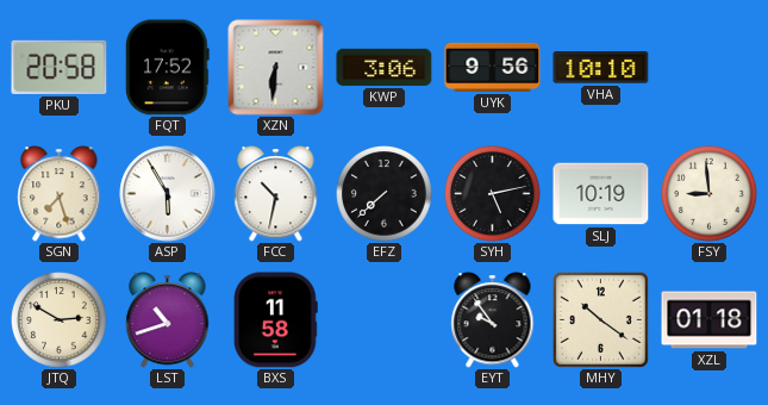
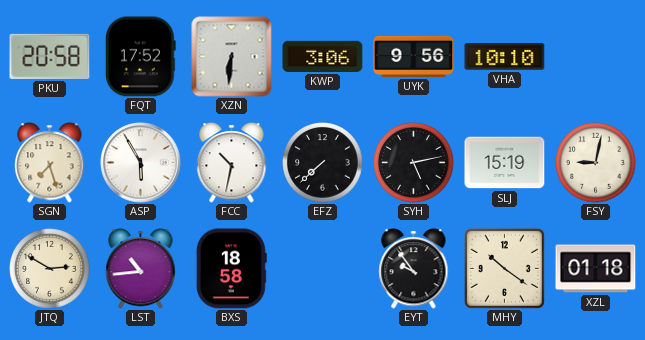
SLJ: 10:19 -> 15:19 (505, 163)
FSY: 8:59 -> 9:02 (596, 163)
LST: 10:42 -> 10:44 (141, 269)
BXS: 11:58 -> 18:58 (231, 269)
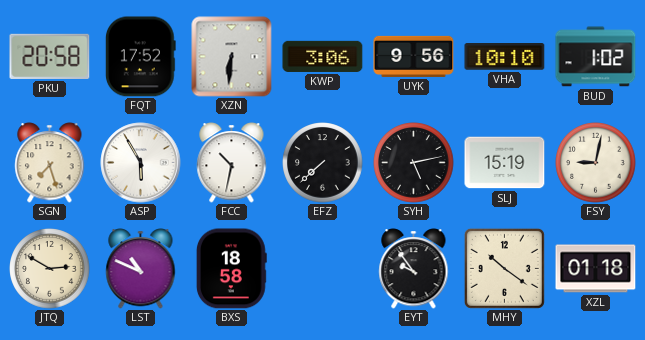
BUD: none -> 1:02 (596, 57)
LST: 10:44 -> 10:49 (141, 269)
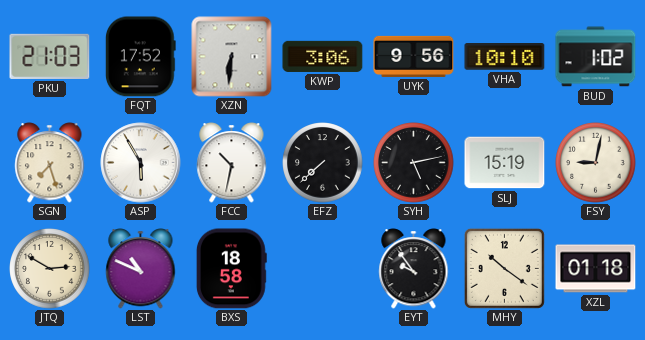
PKU: 20:58 -> 21:03 (50, 56)
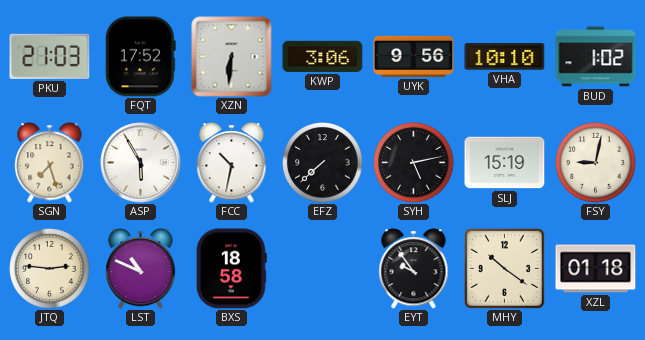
JTQ: 2:50 -> 2:46 (50, 269)
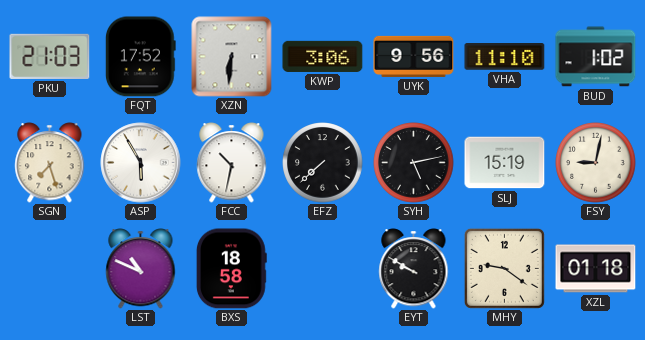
VHA: 10:10 -> 11:10 (505, 57)
JTQ: 2:46 -> none (50, 269)
EYT: 9:54 -> 9:50 (414, 269)
MHY: 10:21 -> 9:21 (504, 268)
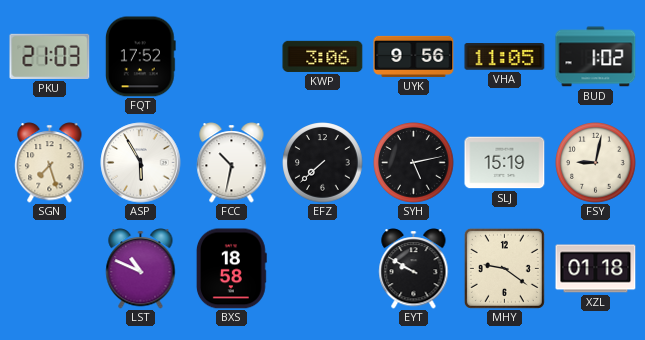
XZN: 6:31 -> none (232, 57)
VHA: 11:10 -> 11:05 (505, 57)
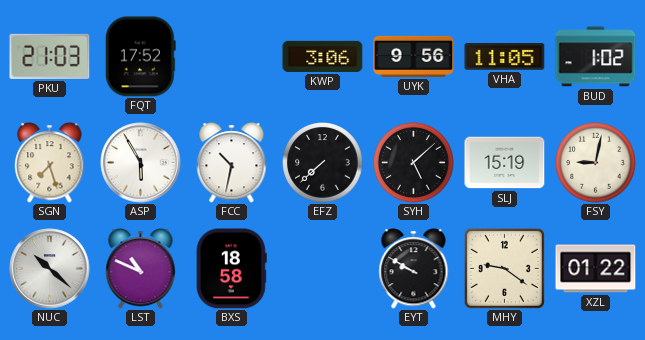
SYH: 5:13 -> 5:08 (414, 163)
NUC: none -> 10:22 (50, 269)
XZL: 01:18 -> 01:22 (596, 269)
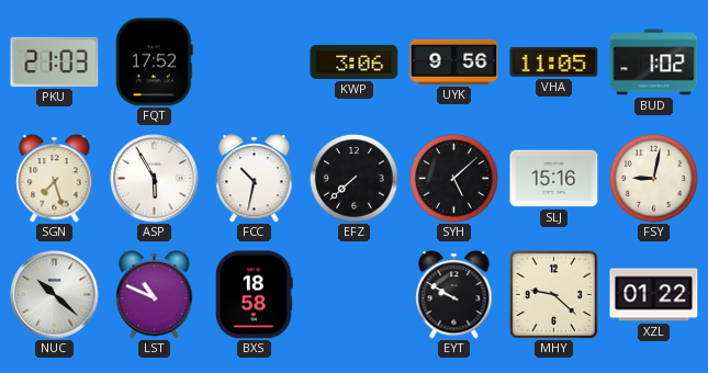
SLJ: 15:19 -> 15:16 (554, 179)
MHY: 9:21 -> 9:22 (553, 294)
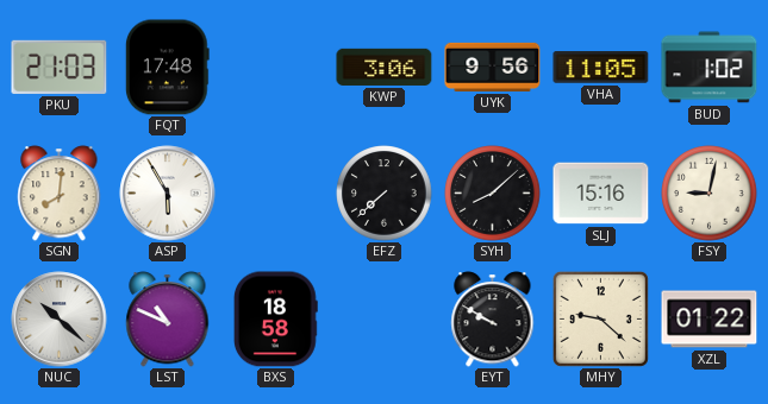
FQT: 17:52 -> 17:48 (167, 68)
SGN: 7:27 -> 8:01 (60, 194)
FCC: 10:32 -> none (255, 179)
SYH: 5:08 -> 8:08 (493, 194)
